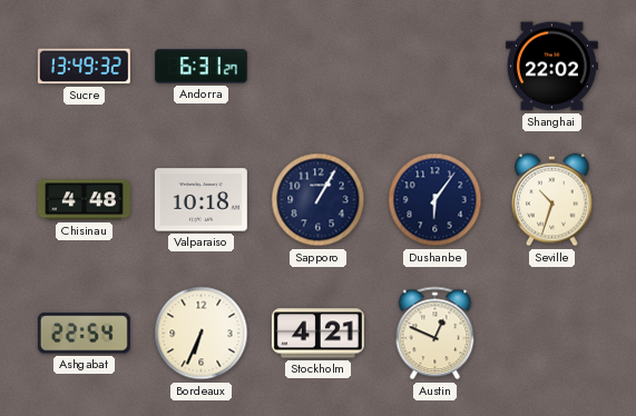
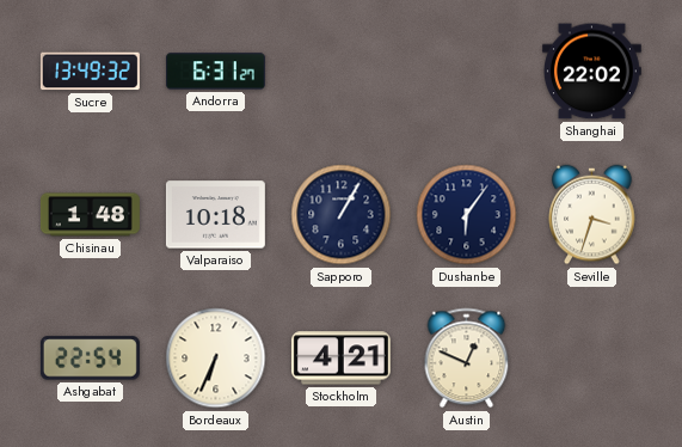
Chisinau: 4:48 -> 1:48 (90, 215)
Seville: 10:33 -> 3:33 (592, 215)
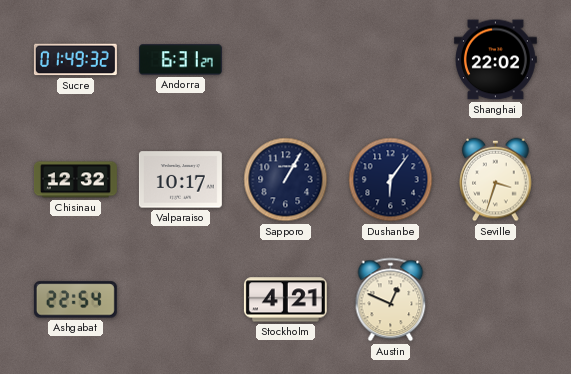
Sucre: 13:49 -> 01:49 (75, 60)
Chisinau: 1:48 -> 12:32 (75, 180)
Valparaiso: 10:18 -> 10:17 (180, 180)
Bordeaux: 6:34 -> none (216, 359)
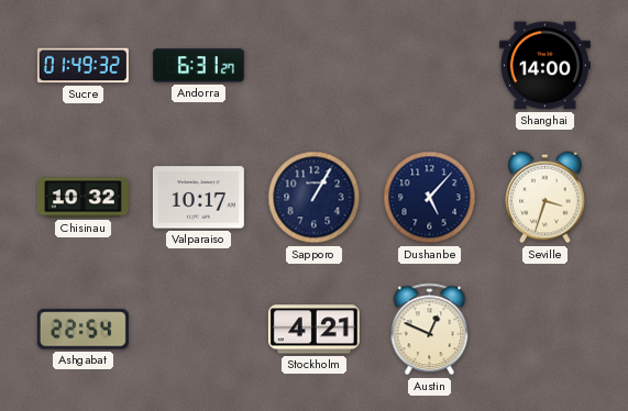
Shanghai: 22:02 -> 14:00 (544, 66)
Chisinau: 12:32 -> 10:32 (82, 198)
Dushanbe: 6:06 -> 5:07 (430, 198)
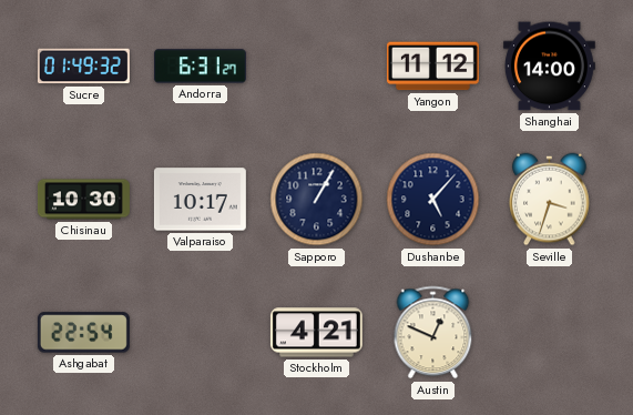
Yangon: none -> 11:12 (432, 67)
Chisinau: 10:32 -> 10:30 (83, 200)
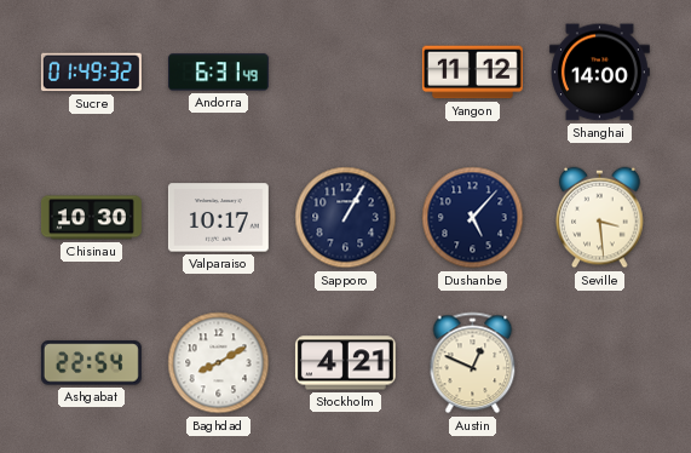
Andorra: 6:31:27 -> 6:31:49 (218, 73)
Seville: 3:33 -> 3:29 (600, 218)
Baghdad: none -> 8:10 (219, 363)
